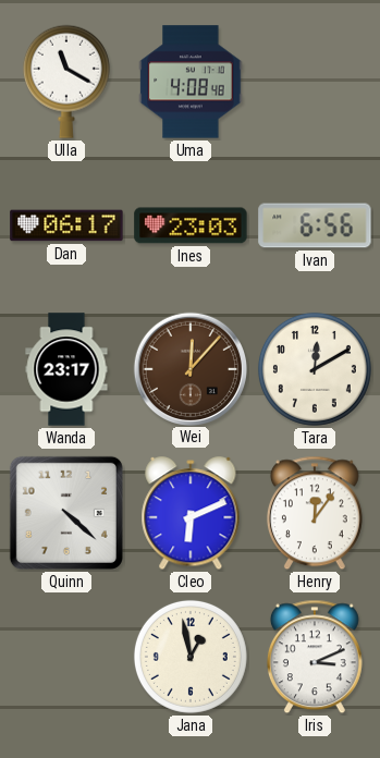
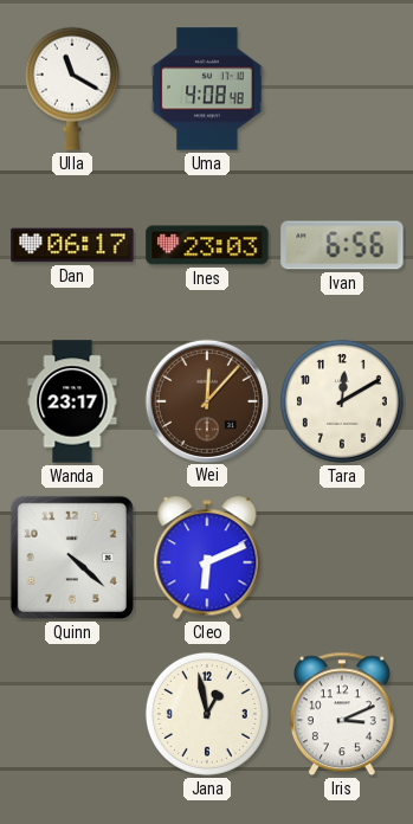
Henry: 12:06 -> none (315, 513)
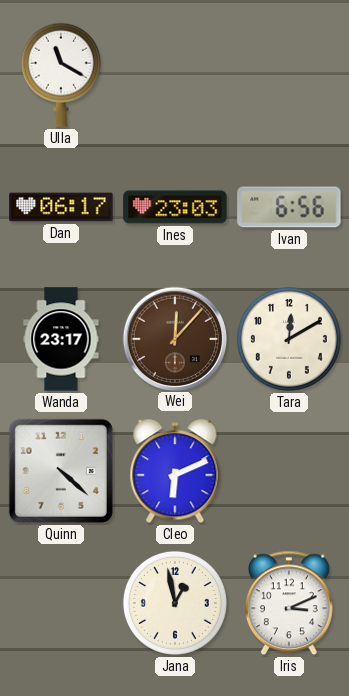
Uma: 4:08 -> none (207, 89)
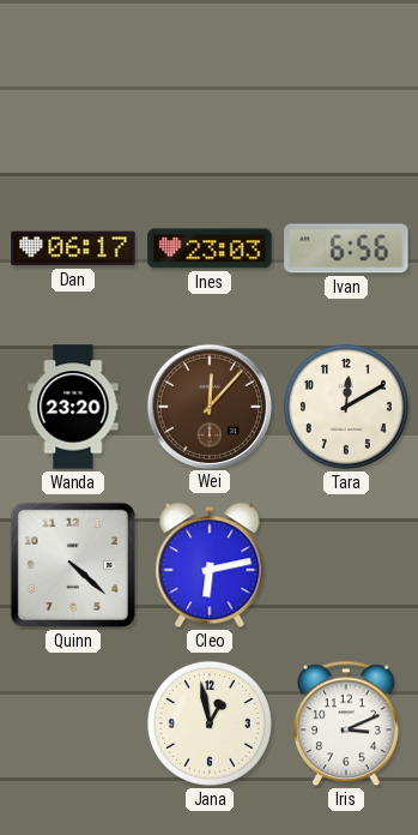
Ulla: 11:20 -> none (61, 75)
Wanda: 23:17 -> 23:20 (73, 407)
Cleo: 6:11 -> 6:13 (210, 566)
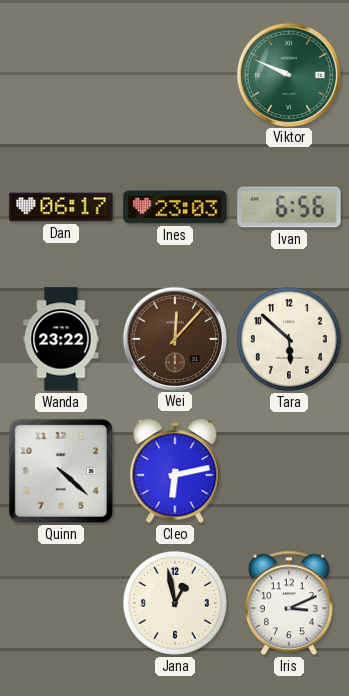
Viktor: none -> 9:49 (288, 74)
Wanda: 23:20 -> 23:22 (61, 339)
Tara: 12:10 -> 5:52 (289, 339)
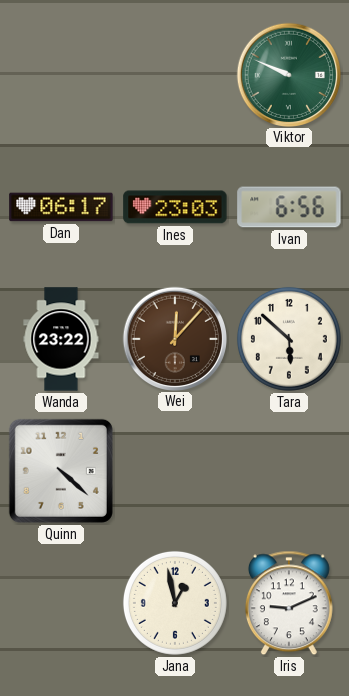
Cleo: 6:13 -> none (175, 472)
Iris: 3:11 -> 9:11 (289, 603)
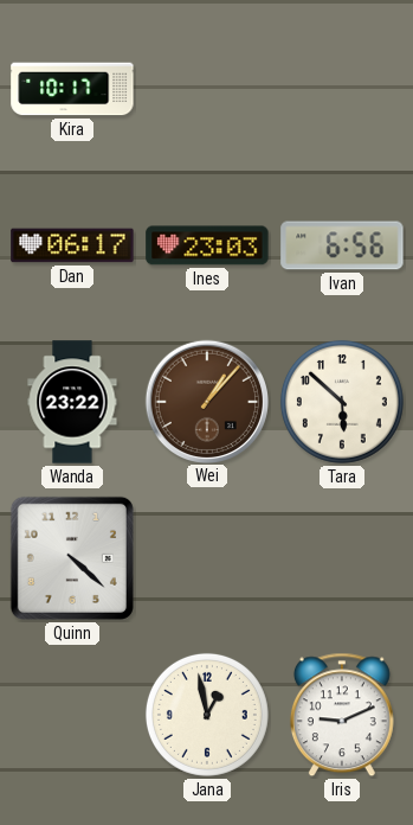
Kira: none -> 10:17 (72, 89)
Viktor: 9:49 -> none (288, 74)
Wei: 12:07 -> 1:07 (206, 401)
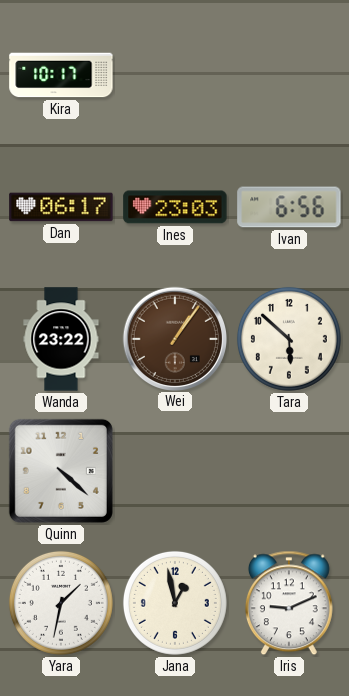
Wei: 1:07 -> 1:06 (174, 338)
Yara: none -> 1:32 (61, 603)
